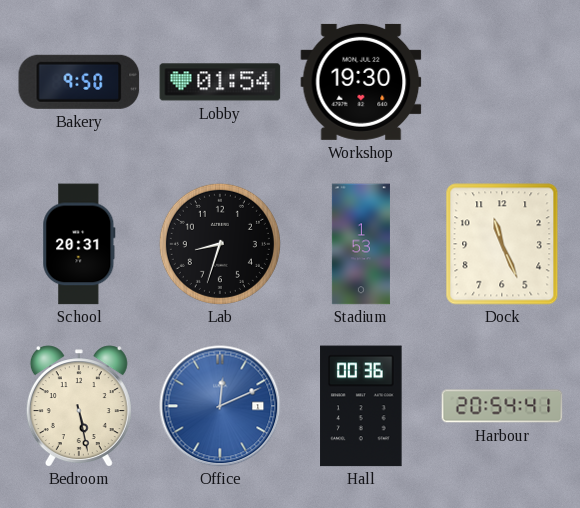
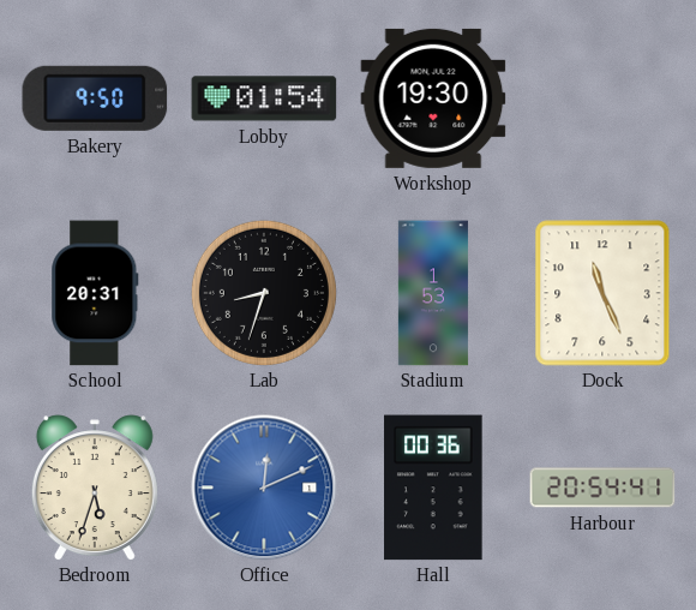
Bedroom: 5:28 -> 5:33 (95, 488)
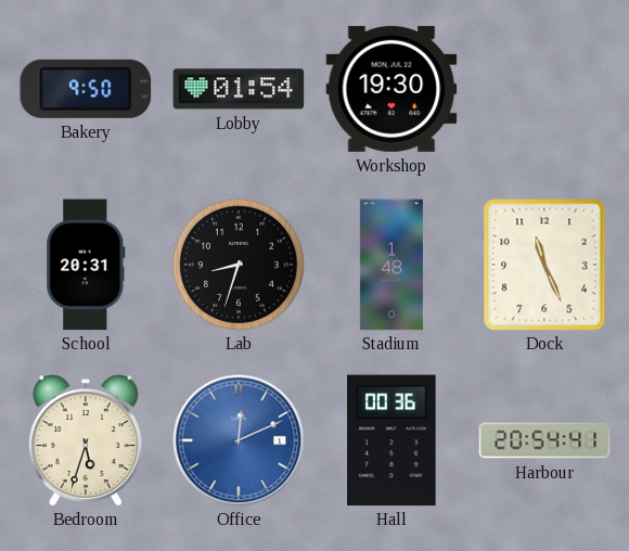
Stadium: 1:53 -> 1:48 (391, 265)
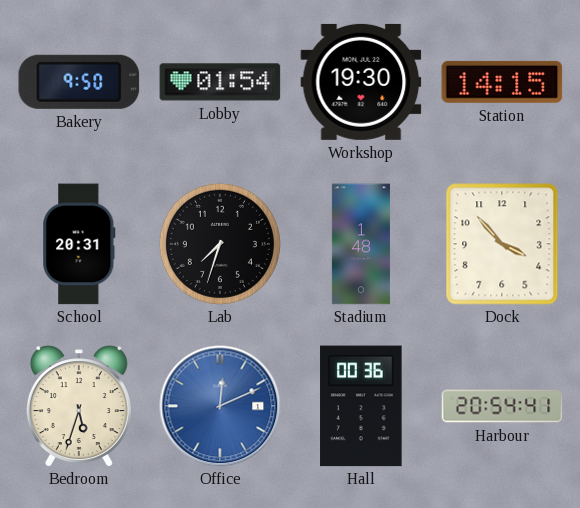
Station: none -> 14:15 (502, 82)
Lab: 8:33 -> 7:33 (220, 244)
Dock: 11:26 -> 3:53 (502, 244)
